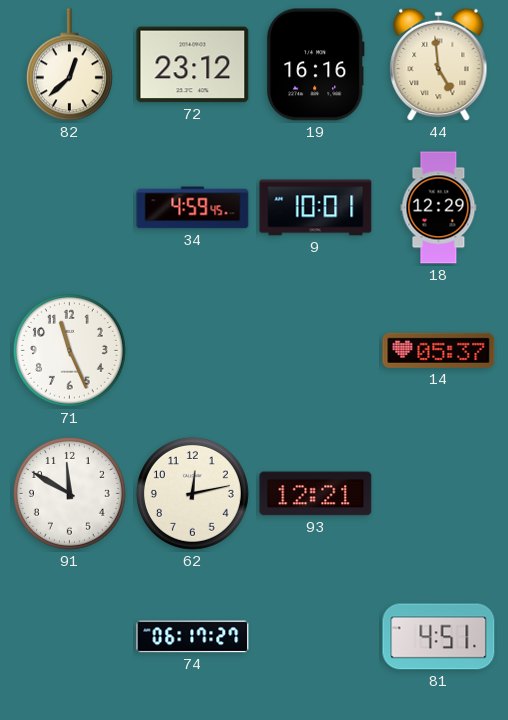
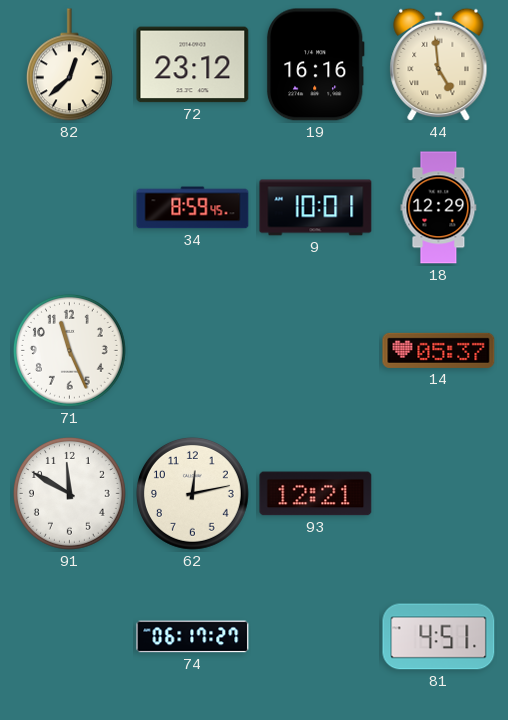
34: 4:59 -> 8:59 (193, 208)
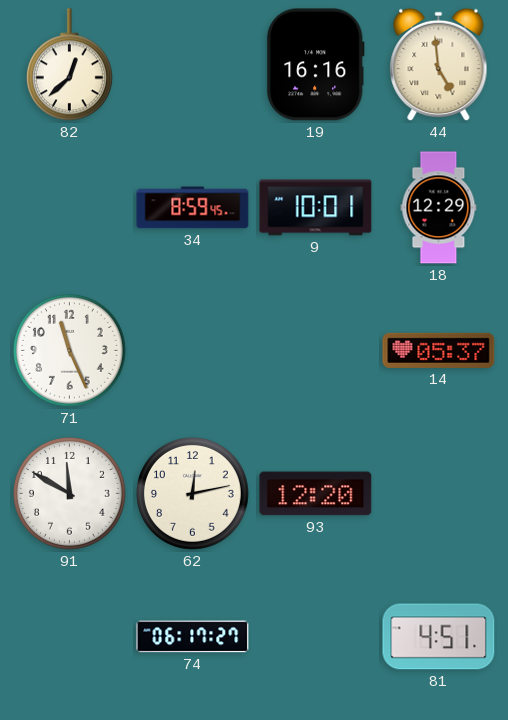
72: 23:12 -> none (193, 65)
93: 12:21 -> 12:20 (316, 494)
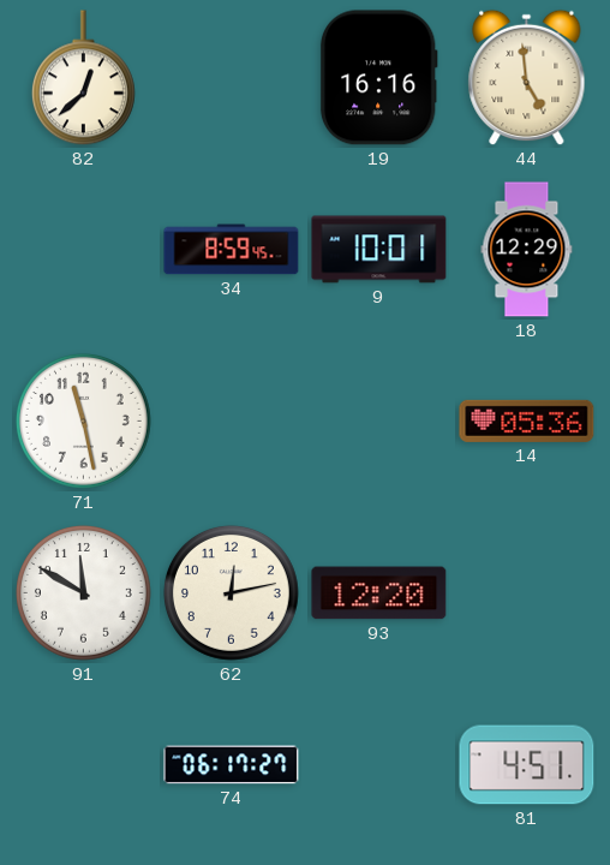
71: 11:26 -> 11:28 (83, 420)
14: 05:37 -> 05:36 (527, 420)
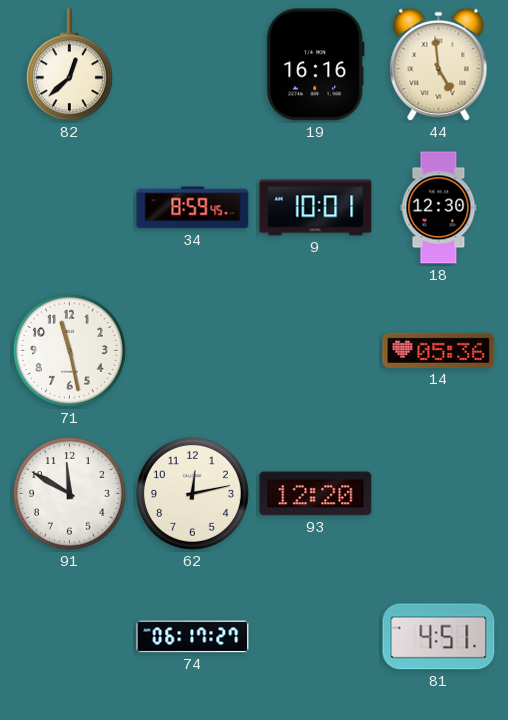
18: 12:29 -> 12:30 (439, 208)
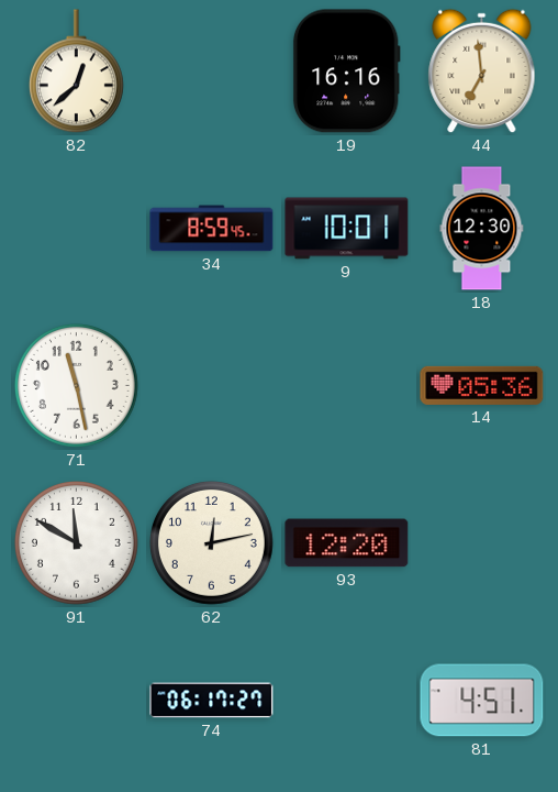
44: 4:59 -> 6:59 (482, 71)
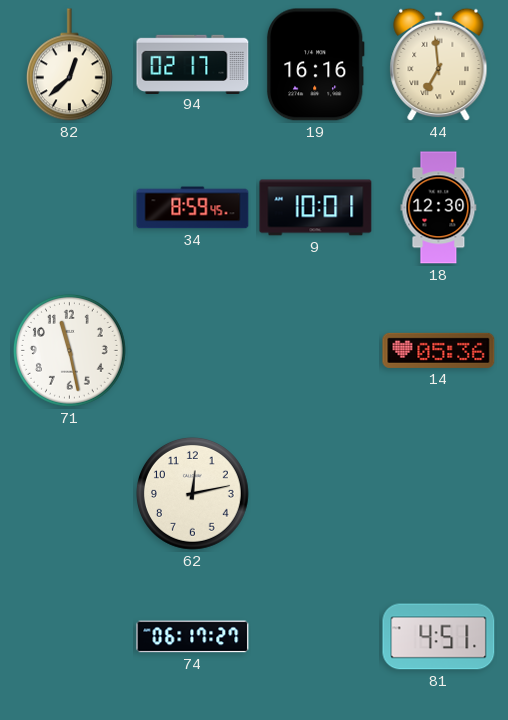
94: none -> 02:17 (193, 64)
91: 11:50 -> none (76, 542)
93: 12:20 -> none (347, 543)
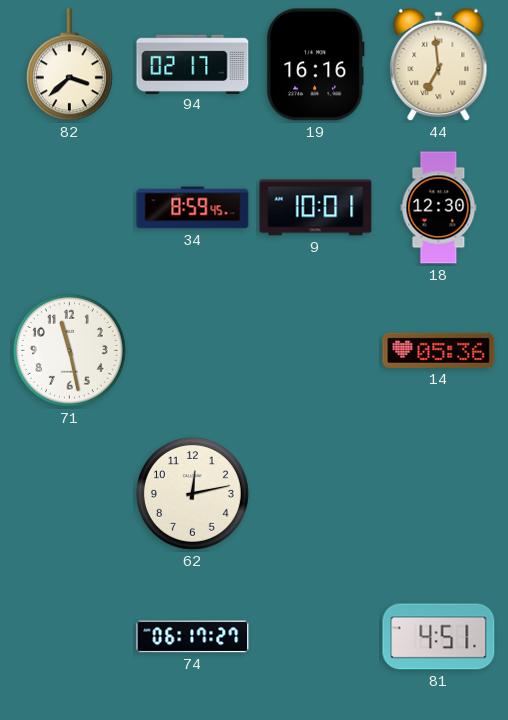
82: 12:38 -> 3:38 (69, 65)
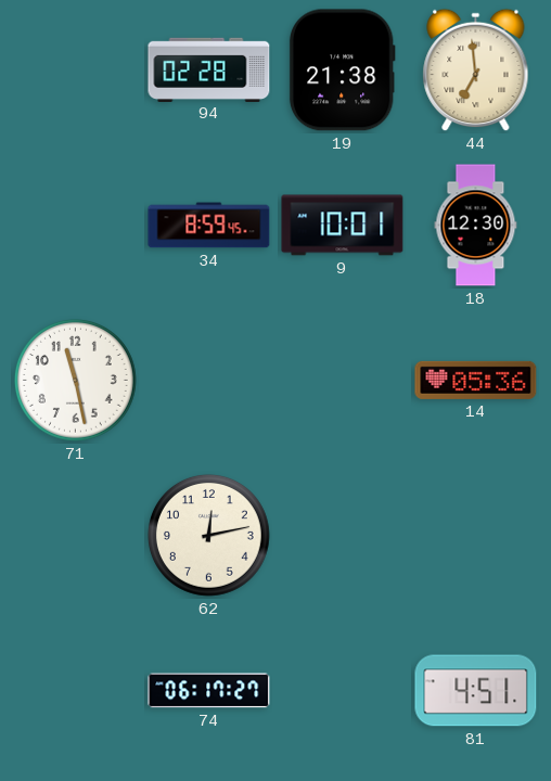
82: 3:38 -> none (69, 65)
94: 02:17 -> 02:28 (209, 69)
19: 16:16 -> 21:38 (342, 71)
